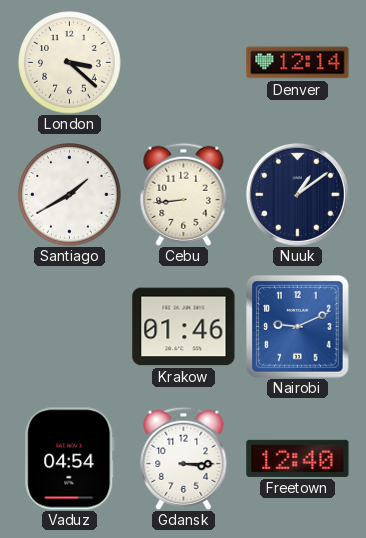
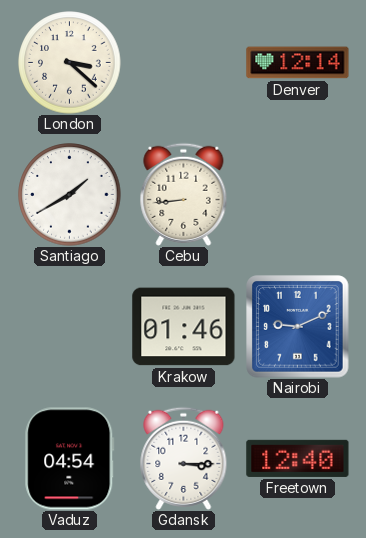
Nuuk: 1:09 -> none (297, 194)
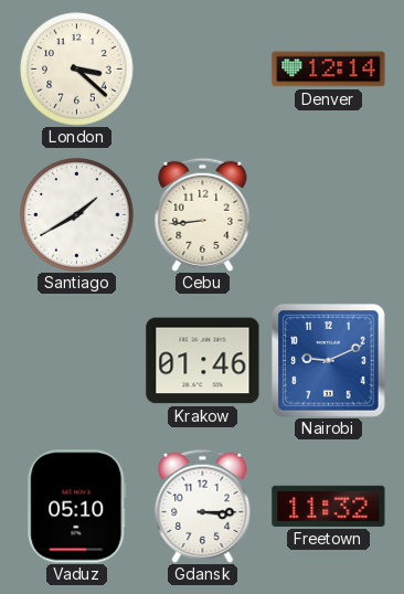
Vaduz: 04:54 -> 05:10 (77, 507)
Freetown: 12:40 -> 11:32 (329, 506)
